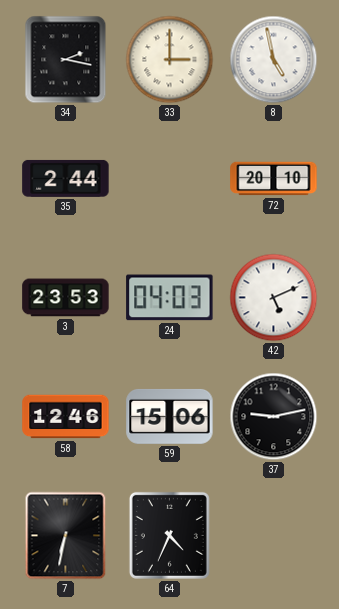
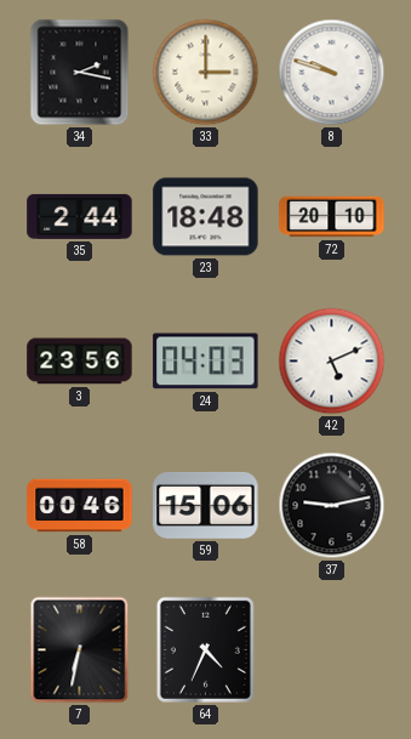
8: 4:58 -> 9:48 (332, 73)
23: none -> 18:48 (206, 217)
3: 23:53 -> 23:56 (80, 362)
58: 12:46 -> 00:46 (80, 506)
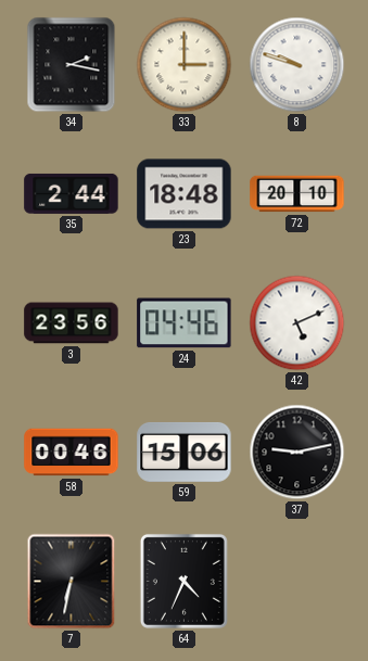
24: 04:03 -> 04:46 (185, 323)
